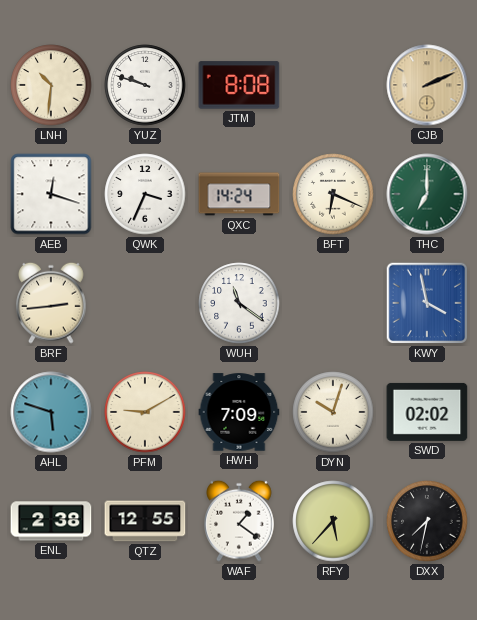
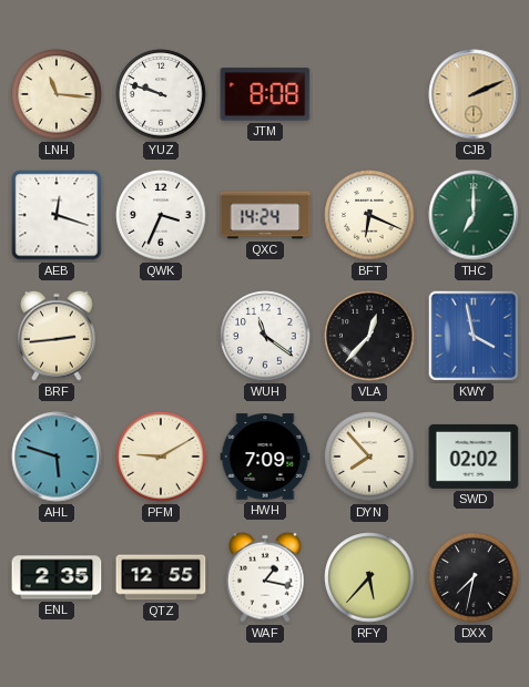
LNH: 10:31 -> 11:16 (57, 94)
VLA: none -> 12:37 (369, 336)
DYN: 10:03 -> 7:53 (369, 457)
ENL: 2:38 -> 2:35 (57, 577)
WAF: 1:21 -> 1:17 (265, 577)
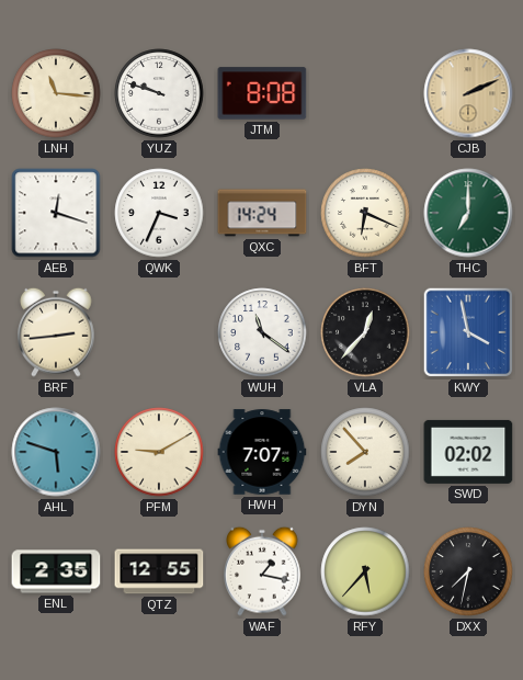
HWH: 7:09 -> 7:07 (262, 452)
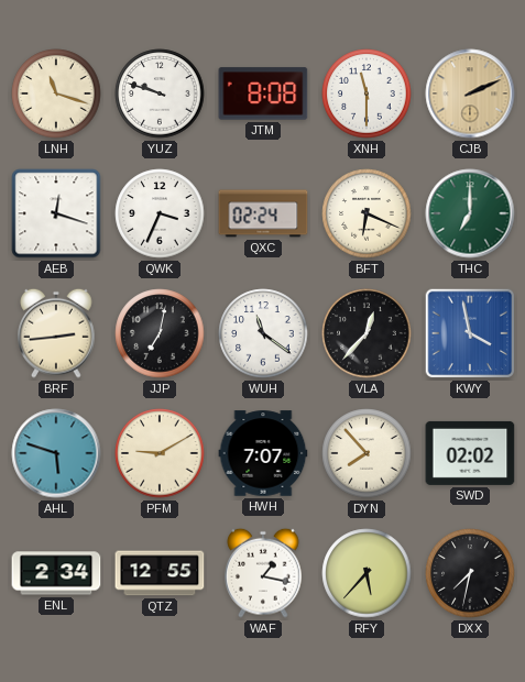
LNH: 11:16 -> 11:18 (56, 94)
XNH: none -> 11:30 (367, 94)
QXC: 14:24 -> 02:24 (263, 213)
JJP: none -> 7:02 (160, 333)
ENL: 2:35 -> 2:34 (56, 573)
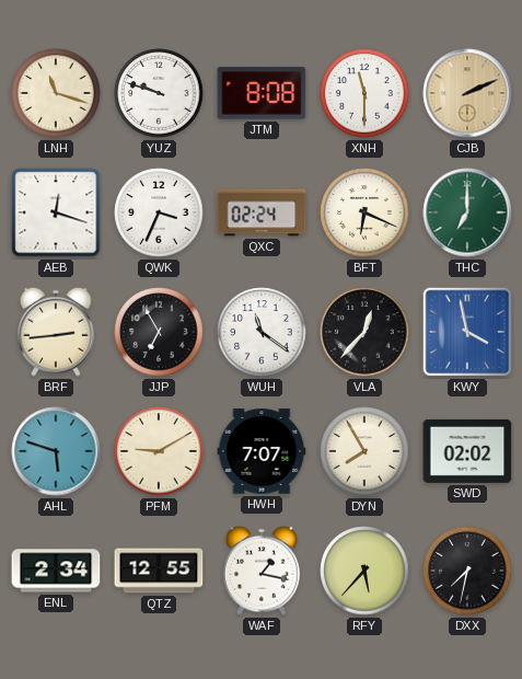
JJP: 7:02 -> 6:55 (159, 332)
DYN: 7:53 -> 7:55 (364, 451)
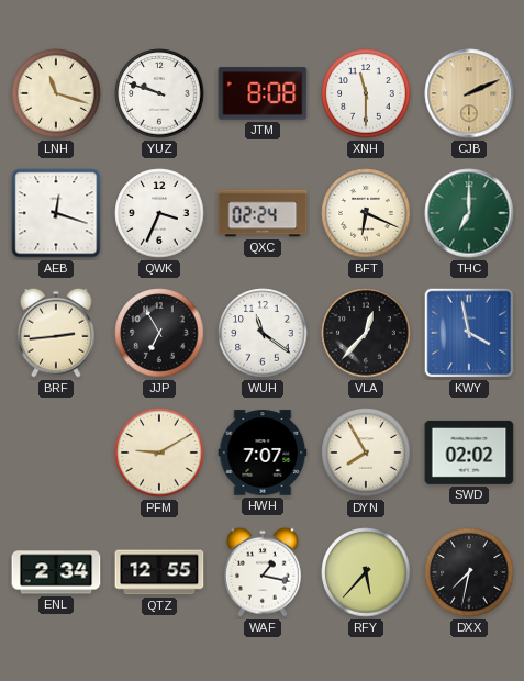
AHL: 5:48 -> none (56, 451)
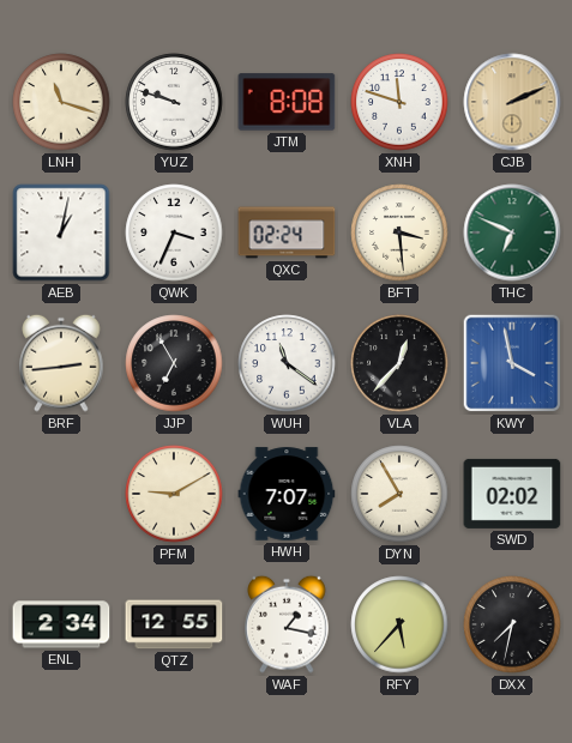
XNH: 11:30 -> 11:48 (399, 102)
AEB: 12:18 -> 1:02 (61, 232)
BFT: 6:19 -> 3:29 (399, 232)
THC: 7:00 -> 6:49 (512, 232)
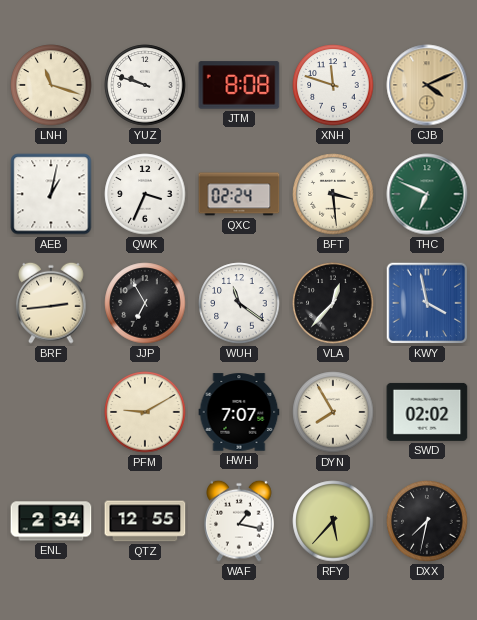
CJB: 2:11 -> 4:11 (427, 85)
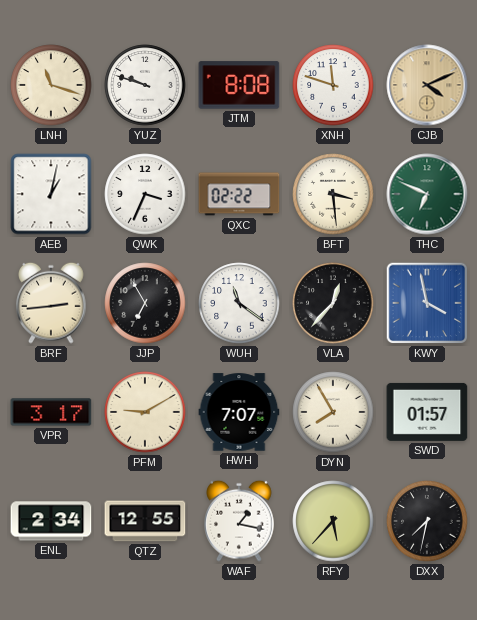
QXC: 02:24 -> 02:22 (239, 194)
VPR: none -> 3:17 (51, 412)
SWD: 02:02 -> 01:57 (427, 412)
